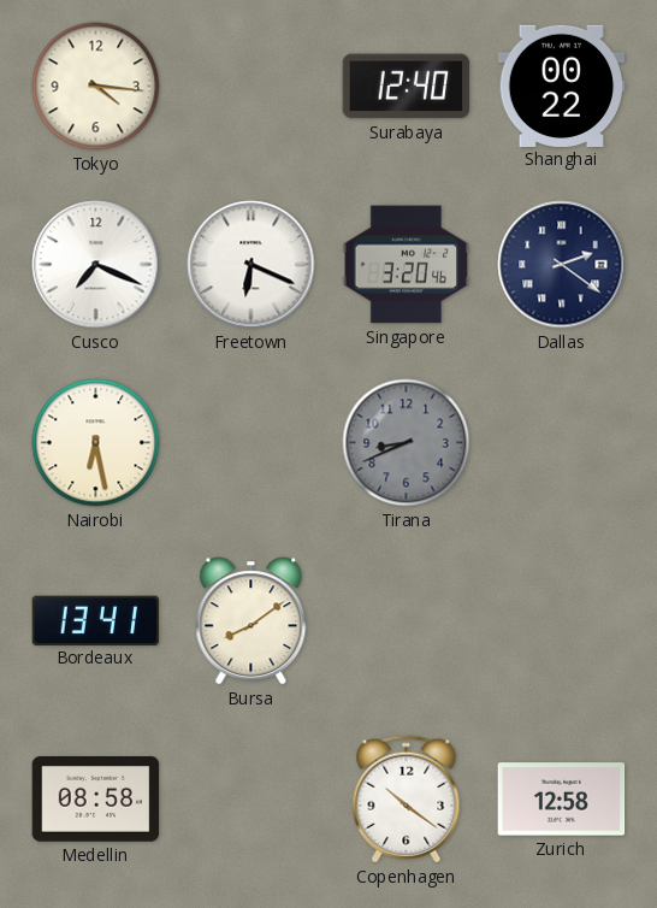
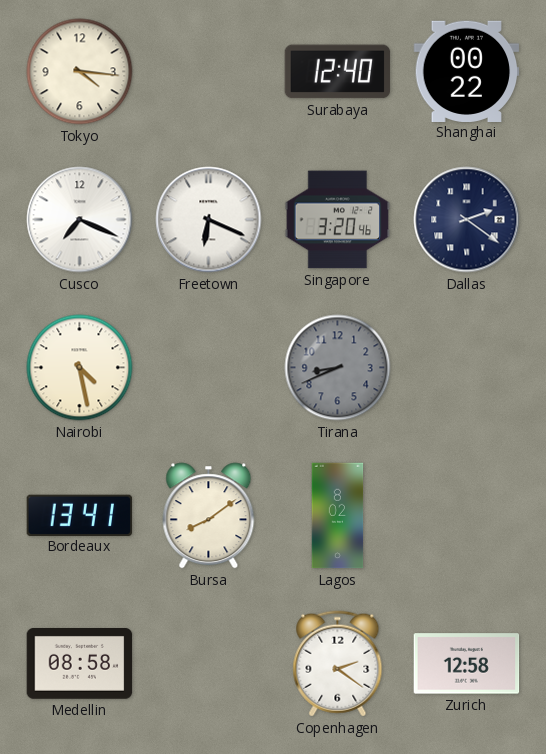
Nairobi: 6:28 -> 4:28 (80, 368)
Lagos: none -> 8:02 (338, 516)
Copenhagen: 10:21 -> 2:21 (338, 664)
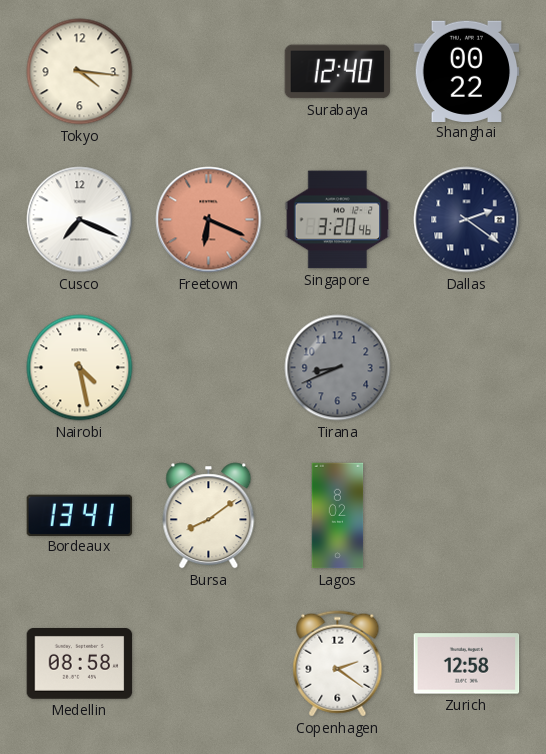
Freetown dial: white -> salmon (209, 220)
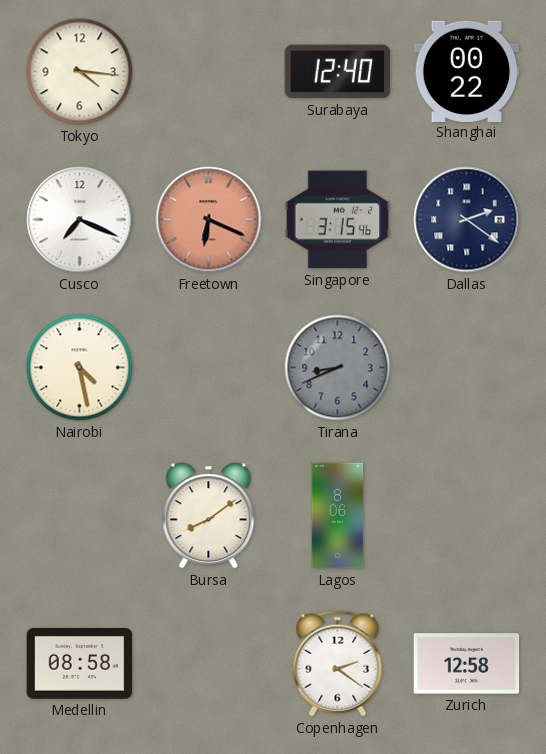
Singapore: 3:20 -> 3:15 (338, 220)
Bordeaux: 13:41 -> none (80, 515)
Lagos: 8:02 -> 8:06 (338, 516)
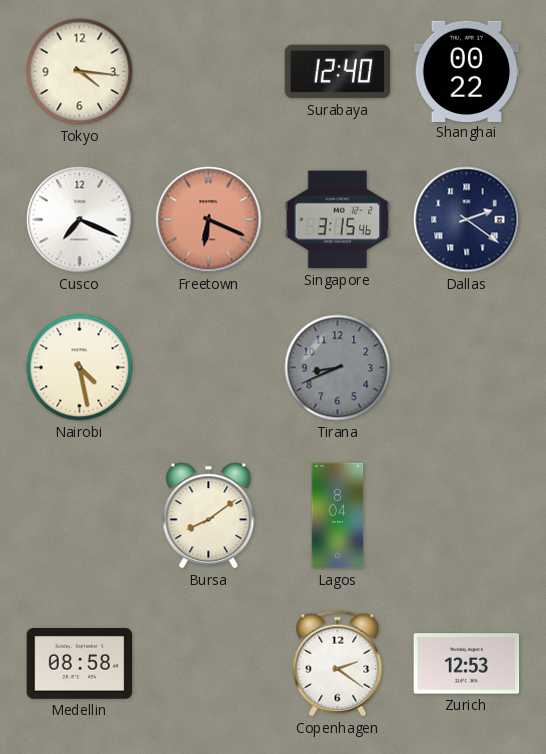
Lagos: 8:06 -> 8:04 (338, 516)
Zurich: 12:58 -> 12:53 (467, 664)
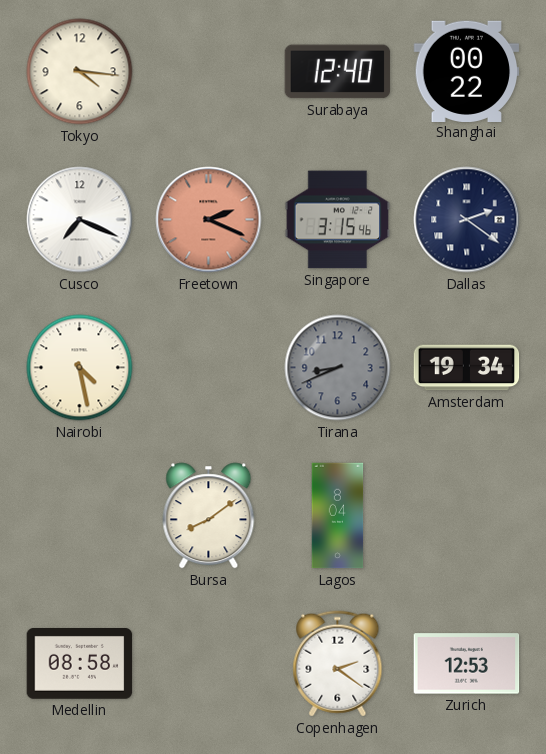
Freetown: 6:19 -> 2:19 (209, 220)
Amsterdam: none -> 19:34 (467, 368)
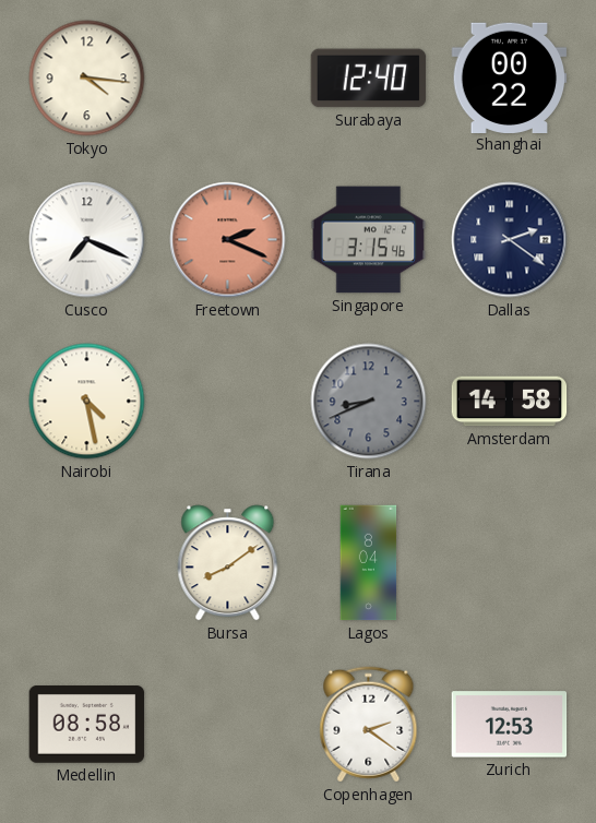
Amsterdam: 19:34 -> 14:58 (510, 402)
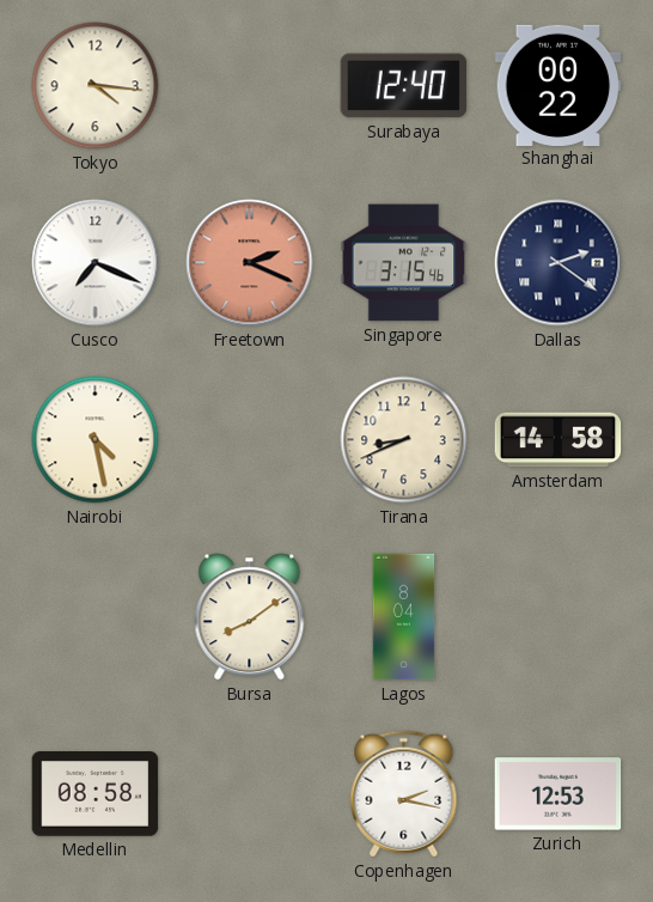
Tirana dial: grey -> cream (404, 440)
Copenhagen: 2:21 -> 2:17 (404, 794)
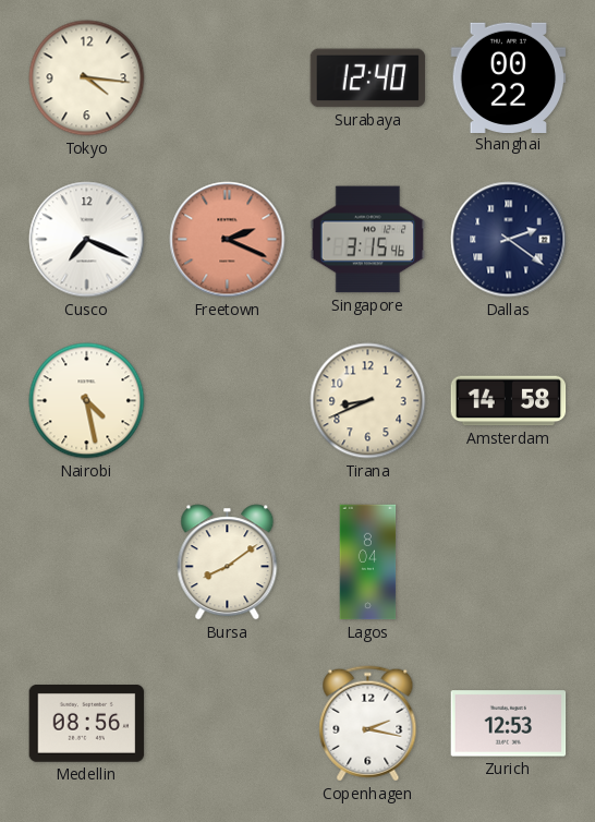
Medellin: 08:58 -> 08:56 (87, 724)
